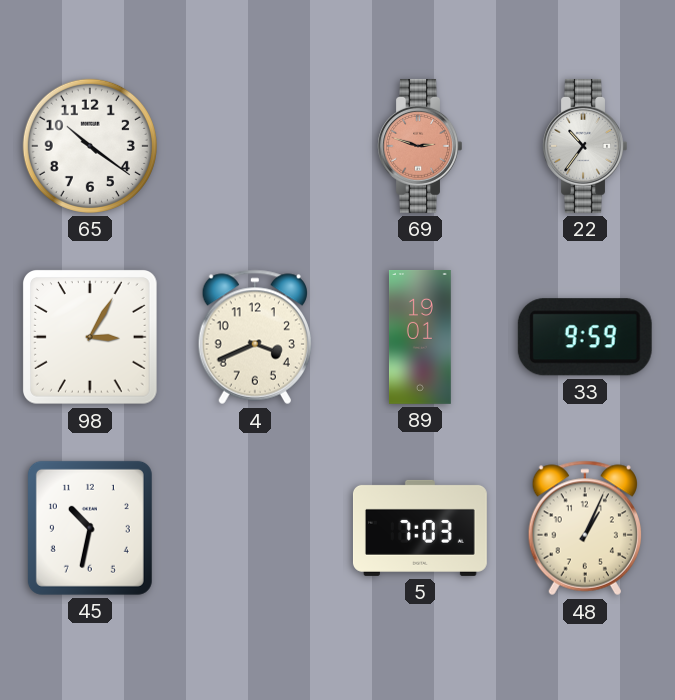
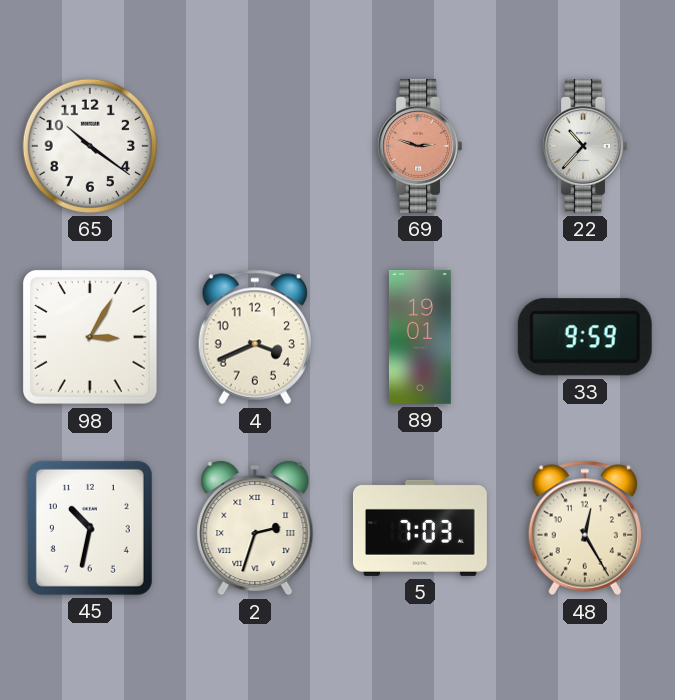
22: 10:36 -> 10:37 (585, 146)
2: none -> 2:33 (255, 528)
48: 1:04 -> 12:25 (585, 528)
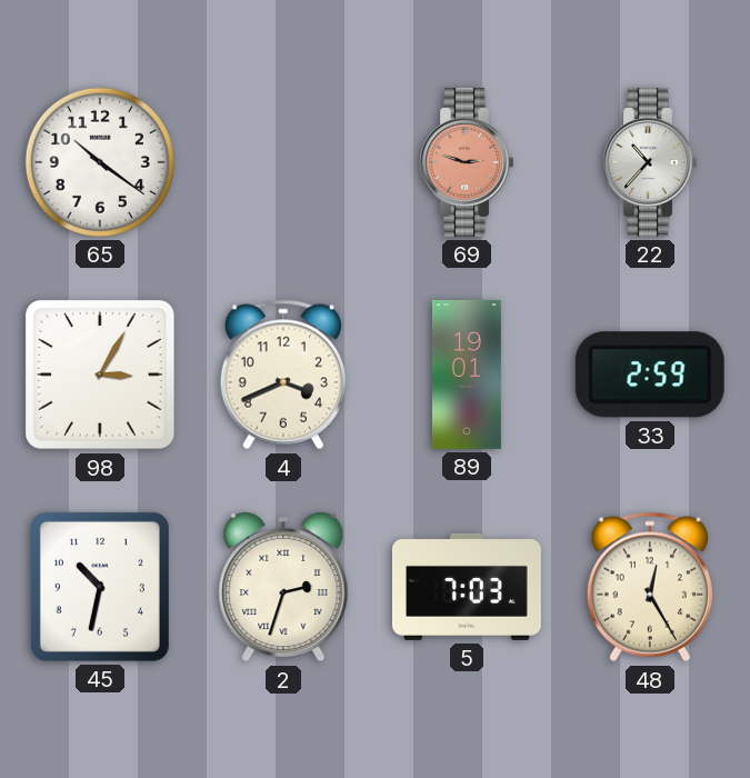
33: 9:59 -> 2:59 (650, 375)
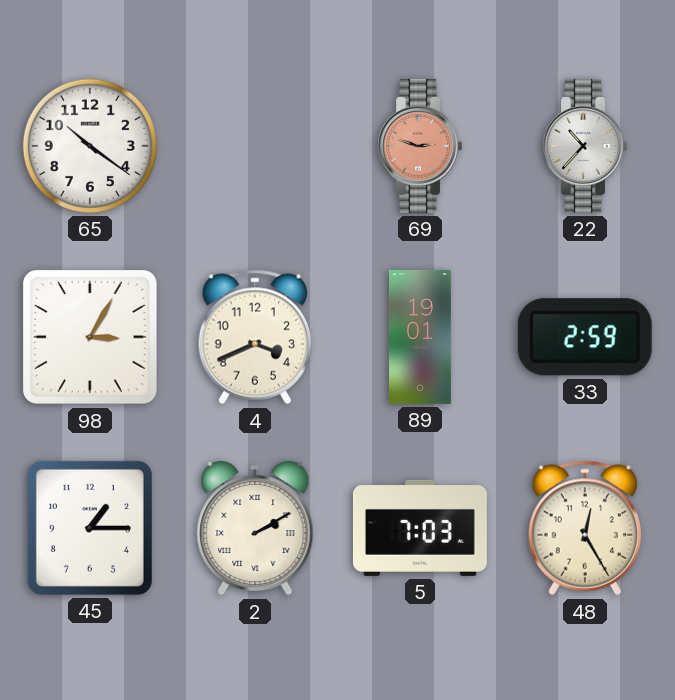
45: 10:32 -> 1:15 (90, 528)
2: 2:33 -> 2:10 (255, 528)
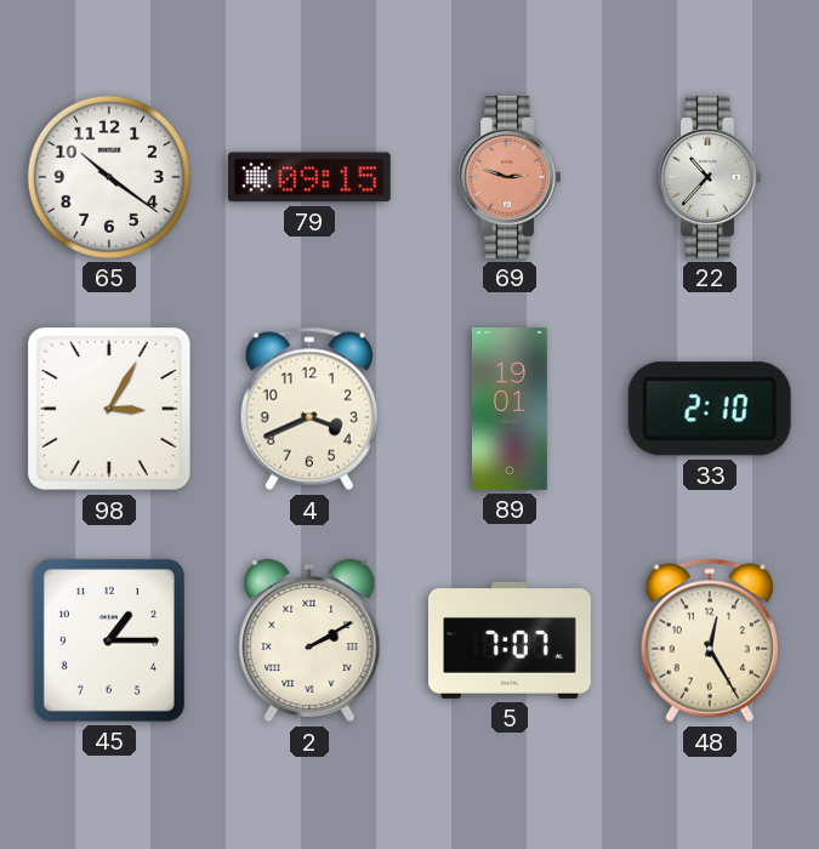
79: none -> 09:15 (309, 177)
33: 2:59 -> 2:10 (710, 409)
5: 7:03 -> 7:07 (510, 640)
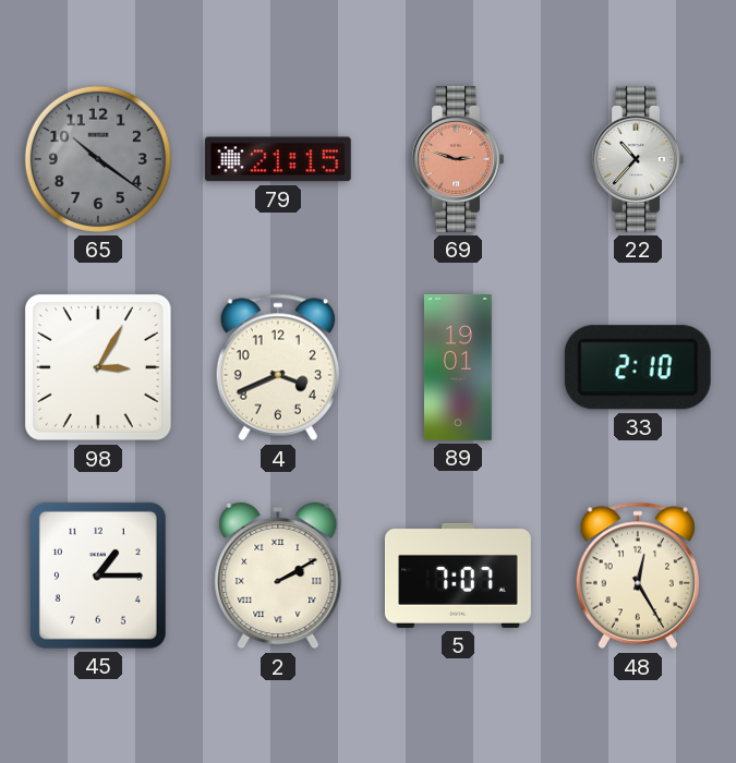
65 dial: white -> grey (98, 159)
79: 09:15 -> 21:15 (278, 159)
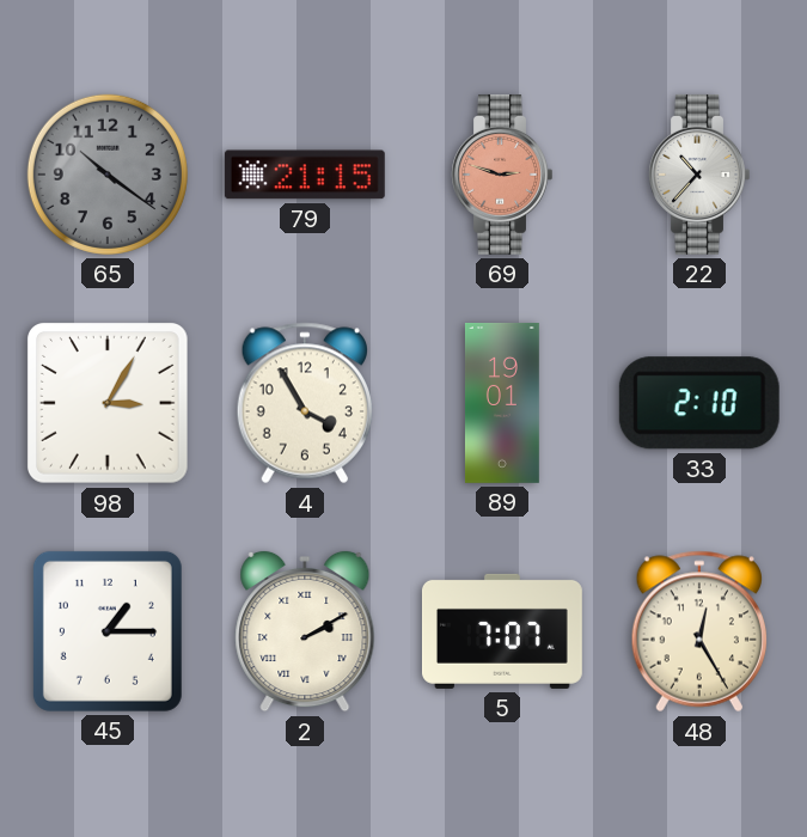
4: 3:41 -> 3:55 (305, 403)
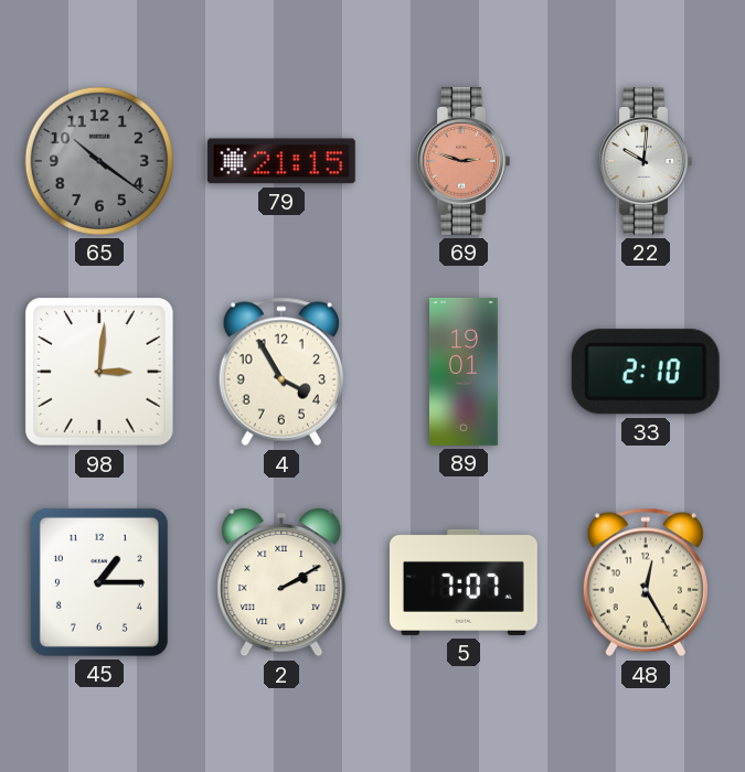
22: 10:37 -> 10:01 (646, 161)
98: 3:05 -> 3:01 (100, 373)
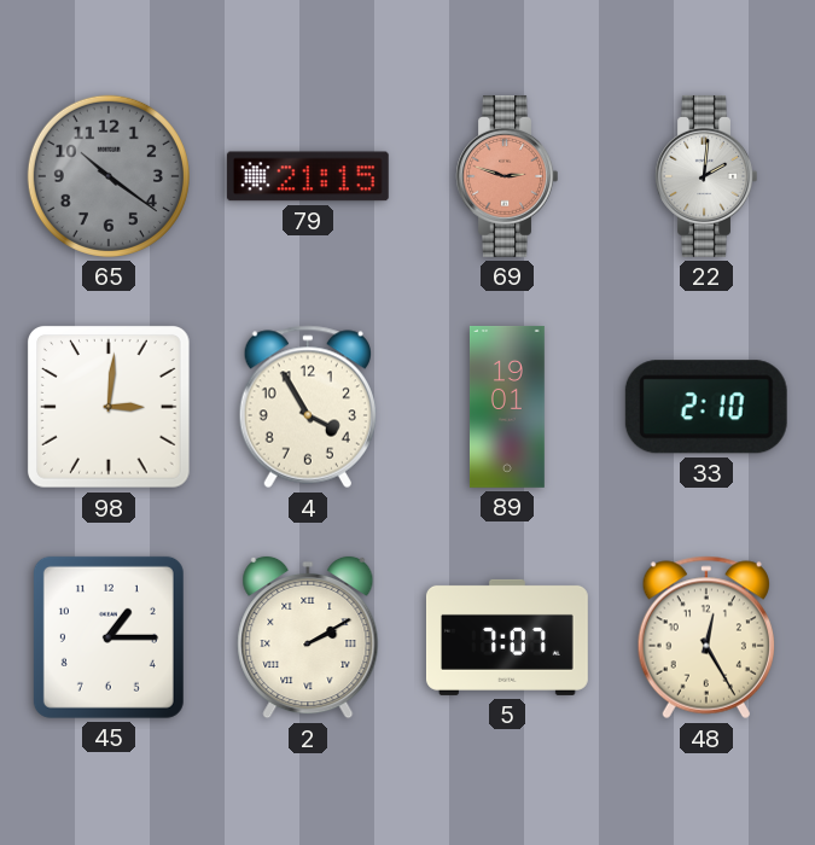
22: 10:01 -> 2:01 (706, 176)
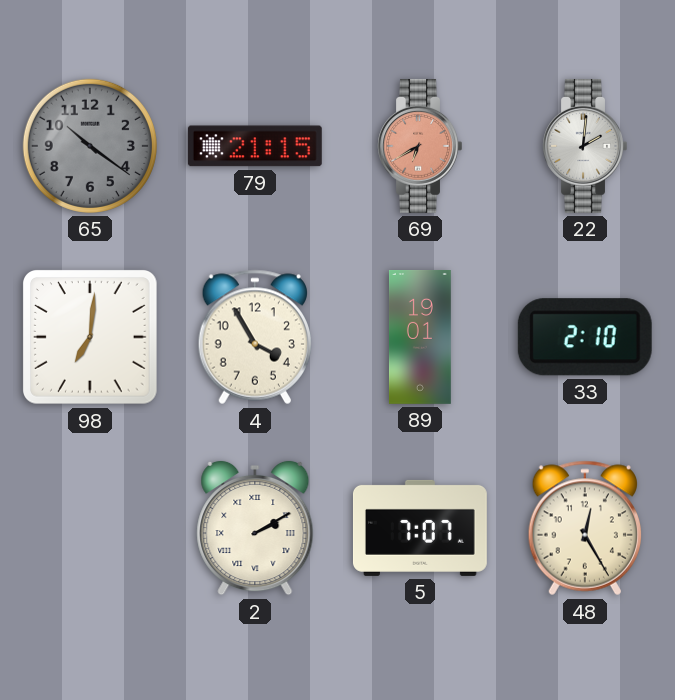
69: 2:48 -> 6:40 (420, 146)
98: 3:01 -> 7:01 (91, 338)
45: 1:15 -> none (109, 637)
